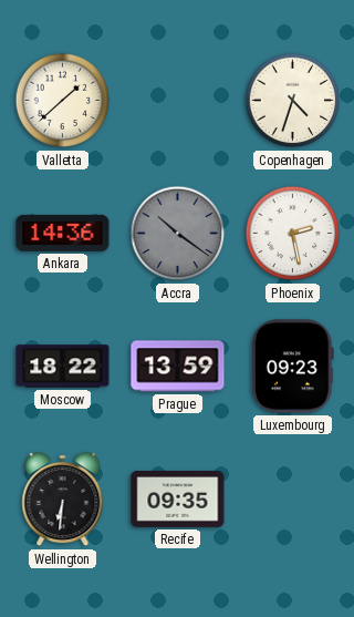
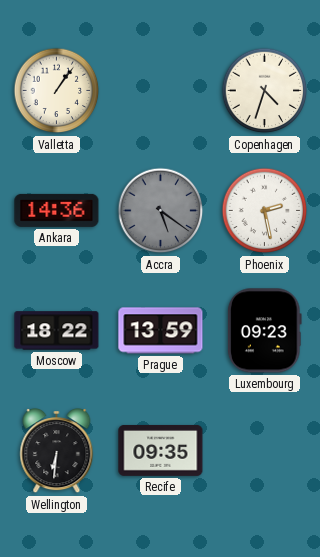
Valletta: 1:38 -> 1:06 (57, 91)
Accra: 10:21 -> 5:21 (161, 211)
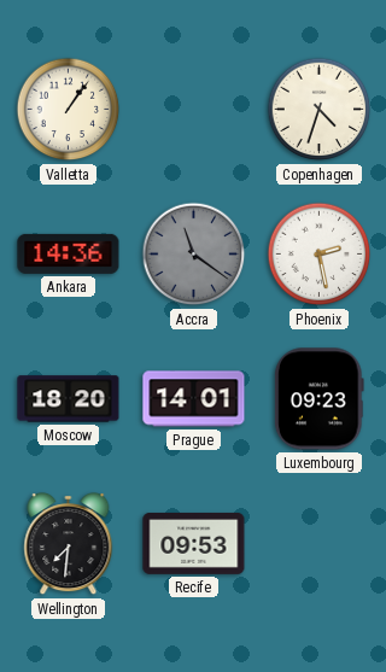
Accra: 5:21 -> 11:21 (194, 255)
Moscow: 18:22 -> 18:20 (69, 399)
Prague: 13:59 -> 14:01 (194, 399)
Wellington: 6:31 -> 7:31 (69, 545)
Recife: 09:35 -> 09:53 (194, 543)
